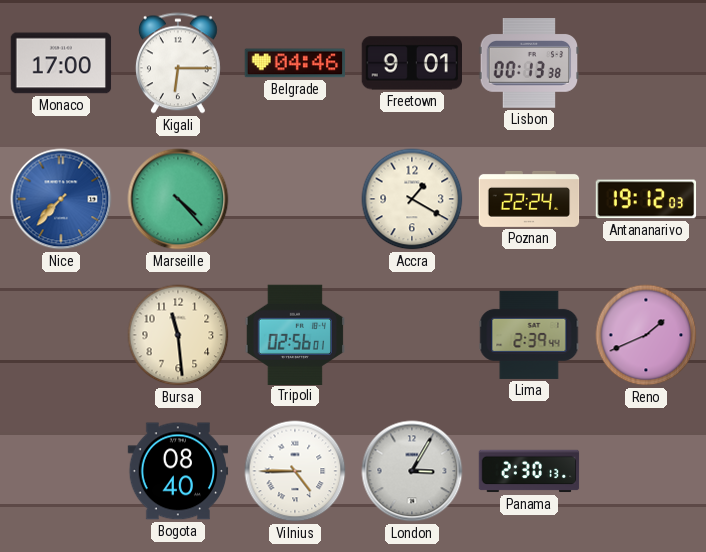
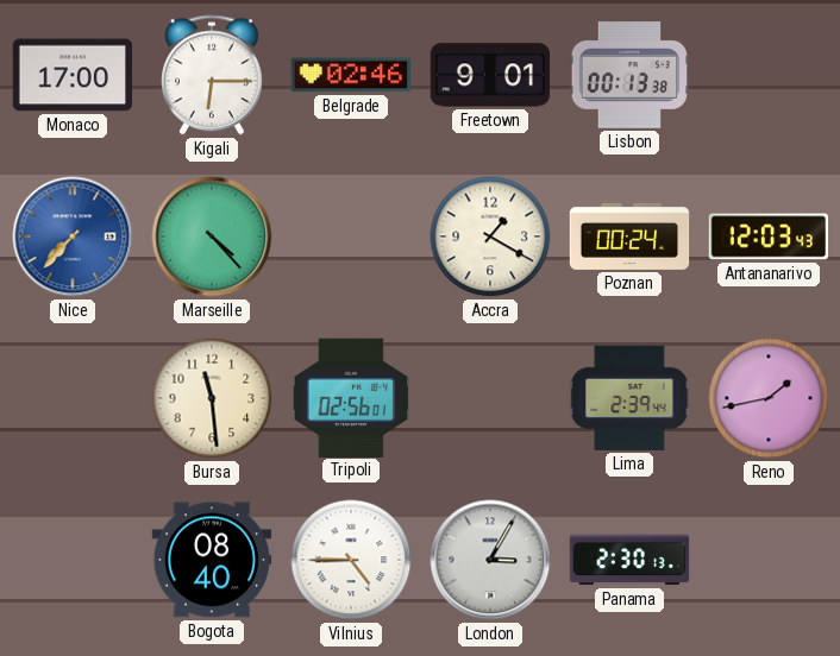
Belgrade: 04:46 -> 02:46 (351, 75)
Poznan: 22:24 -> 00:24 (629, 236)
Antananarivo: 19:12 -> 12:03 (769, 236)
Reno: 1:41 -> 1:43 (769, 398)
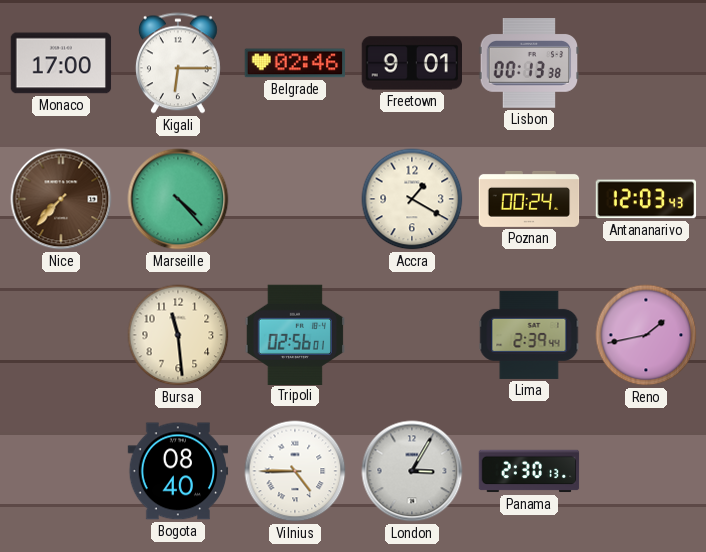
Nice dial: blue -> brown (61, 199)
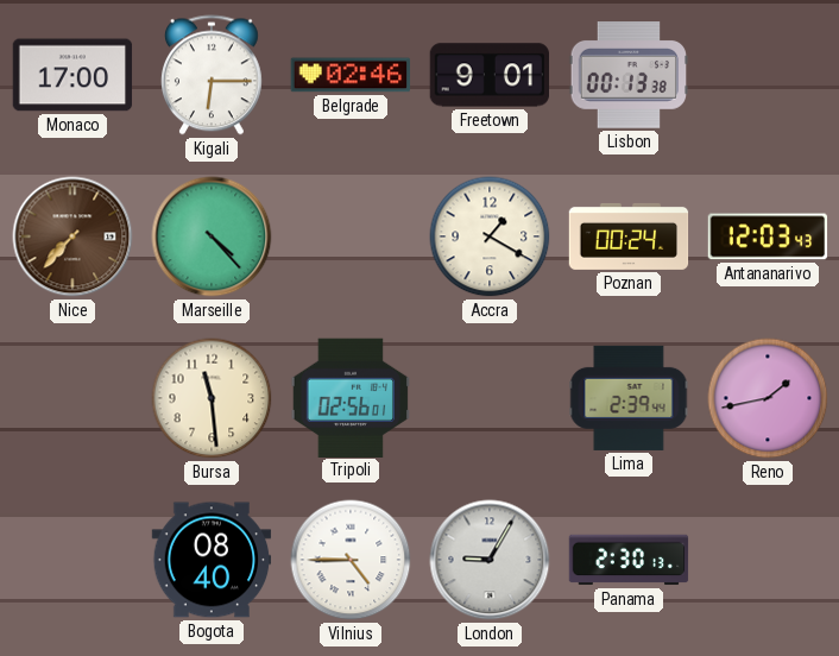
London: 3:05 -> 9:05 (490, 560)
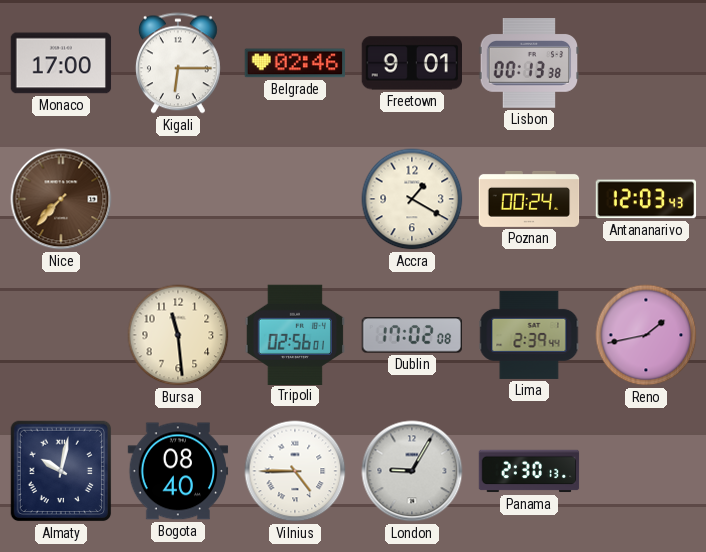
Marseille: 4:23 -> none (212, 236)
Dublin: none -> 17:02 (411, 335)
Almaty: none -> 10:02 (61, 471)
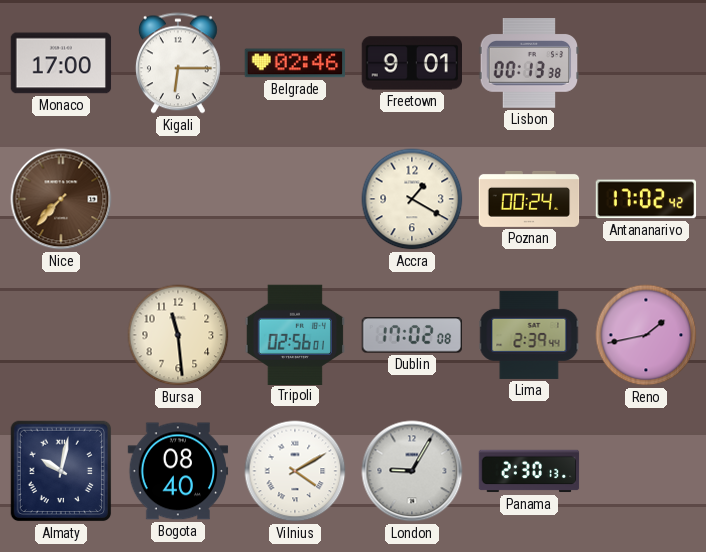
Antananarivo: 12:03 -> 17:02 (646, 199)
Vilnius: 4:45 -> 4:10 (295, 471)
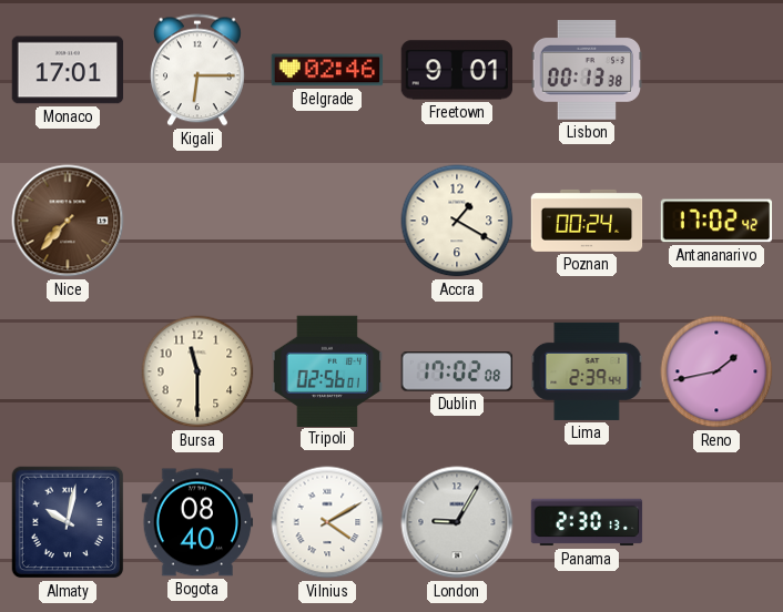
Monaco: 17:00 -> 17:01 (68, 70)
Bursa: 11:29 -> 11:30 (197, 371)
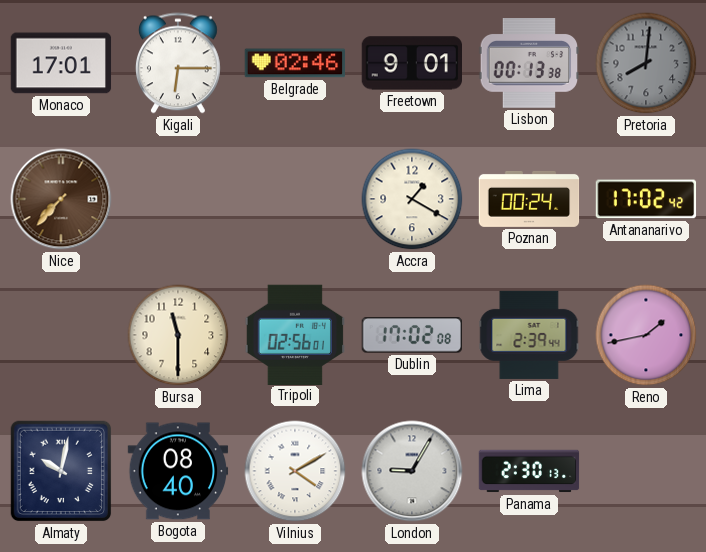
Pretoria: none -> 8:01 (646, 63)
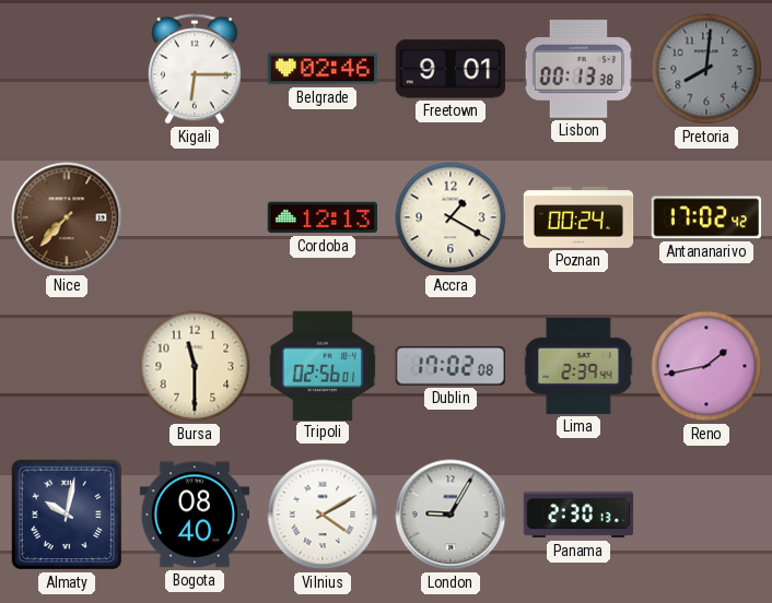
Monaco: 17:01 -> none (61, 63)
Cordoba: none -> 12:13 (323, 217)
